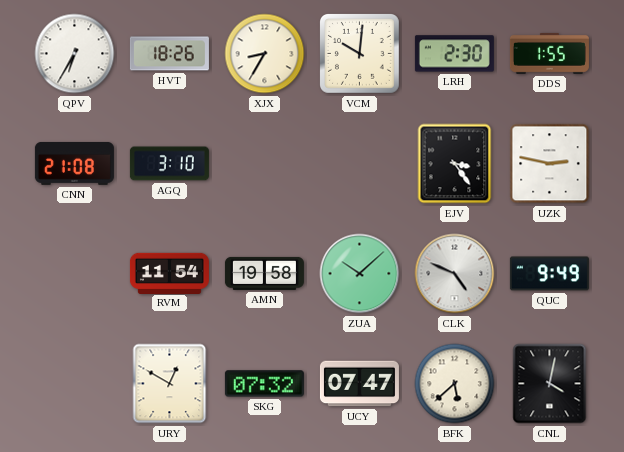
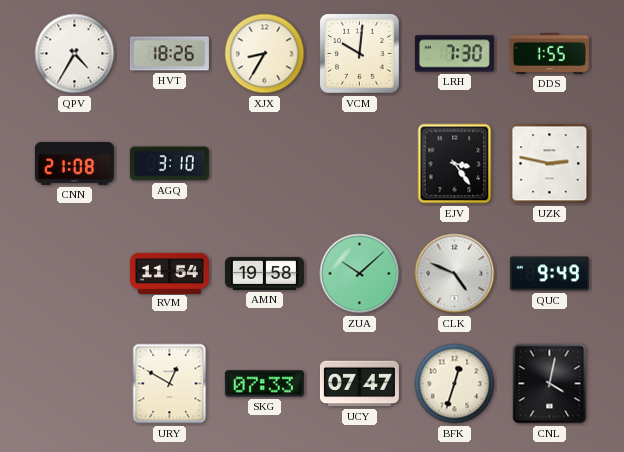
QPV: 6:35 -> 4:35 (75, 54)
LRH: 2:30 -> 7:30 (454, 54)
SKG: 07:32 -> 07:33 (264, 384)
BFK: 5:38 -> 12:33 (455, 384)
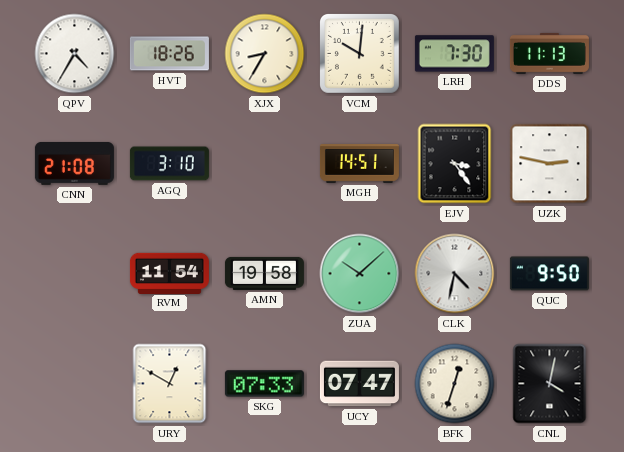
DDS: 1:55 -> 11:13 (549, 53)
MGH: none -> 14:51 (359, 164)
CLK: 4:49 -> 4:32 (455, 274)
QUC: 9:49 -> 9:50 (549, 274)
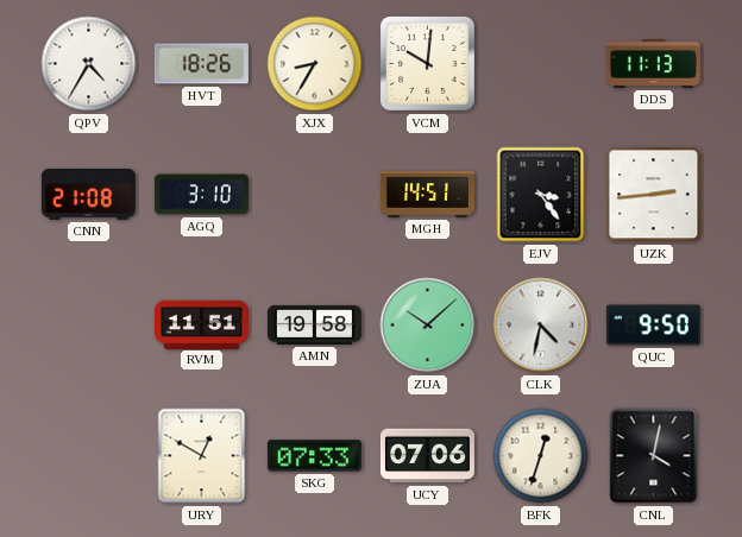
LRH: 7:30 -> none (454, 54)
UZK: 2:47 -> 2:44 (654, 195)
RVM: 11:54 -> 11:51 (201, 324)
UCY: 07:47 -> 07:06 (427, 456)
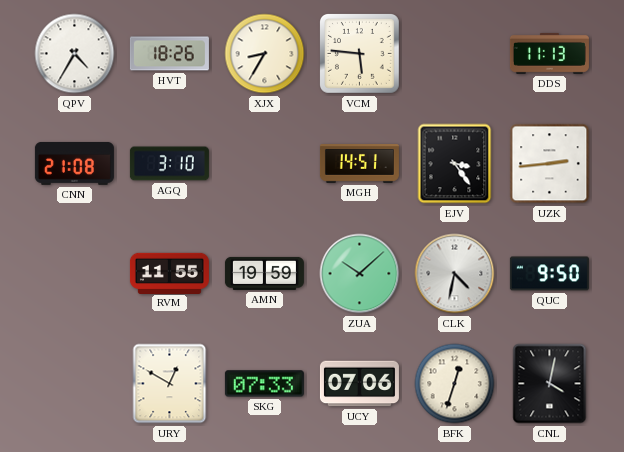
VCM: 10:01 -> 5:46 (360, 54)
RVM: 11:51 -> 11:55 (169, 273)
AMN: 19:58 -> 19:59 (264, 273)
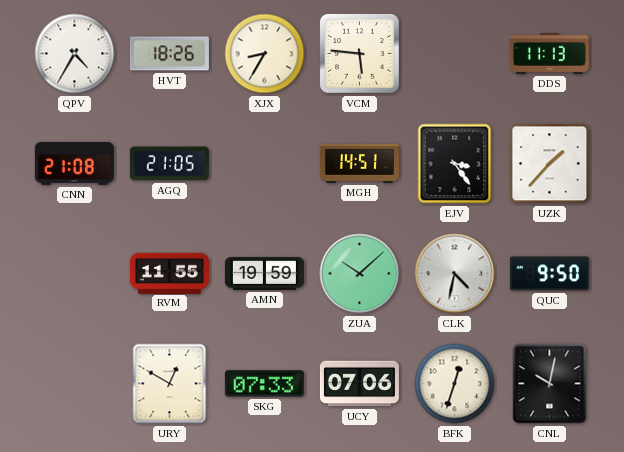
AGQ: 3:10 -> 21:05 (169, 164)
UZK: 2:44 -> 1:37 (550, 164)
CNL: 4:02 -> 10:02 (550, 384)
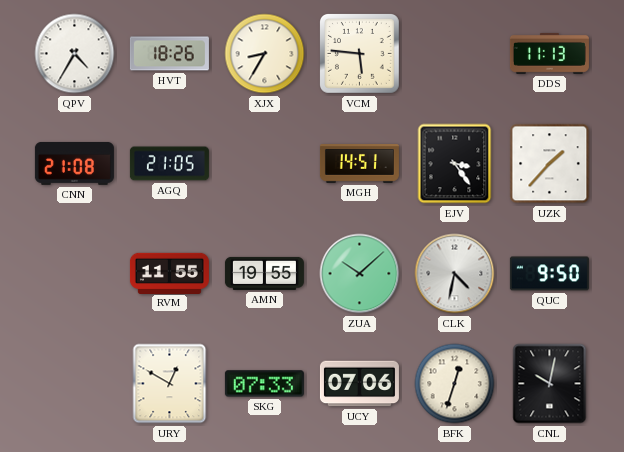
AMN: 19:59 -> 19:55 (264, 273)
